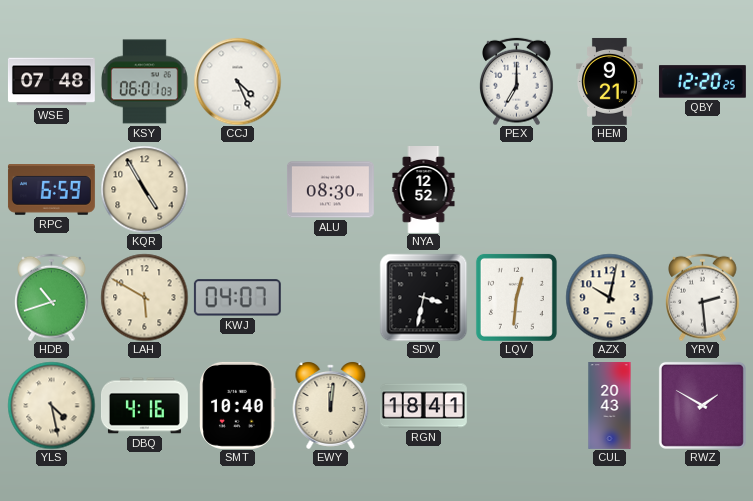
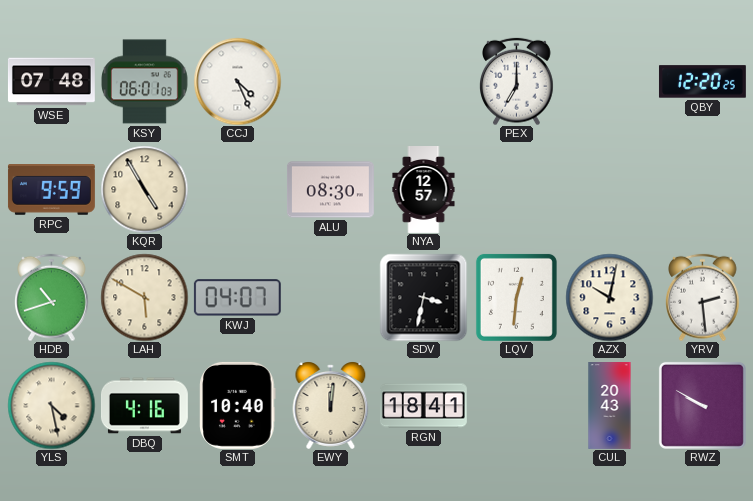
HEM: 9:21 -> none (609, 81)
RPC: 6:59 -> 9:59 (51, 190)
NYA: 12:52 -> 12:57 (424, 190)
RWZ: 1:50 -> 9:50 (702, 405)
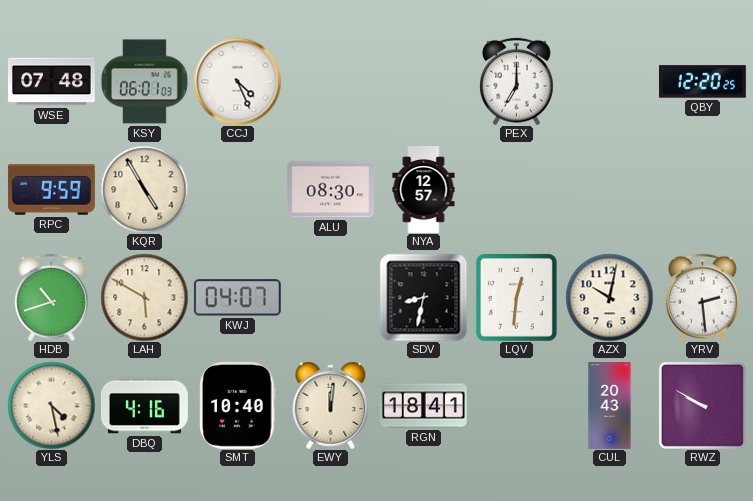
SDV: 3:32 -> 8:32 (423, 297)
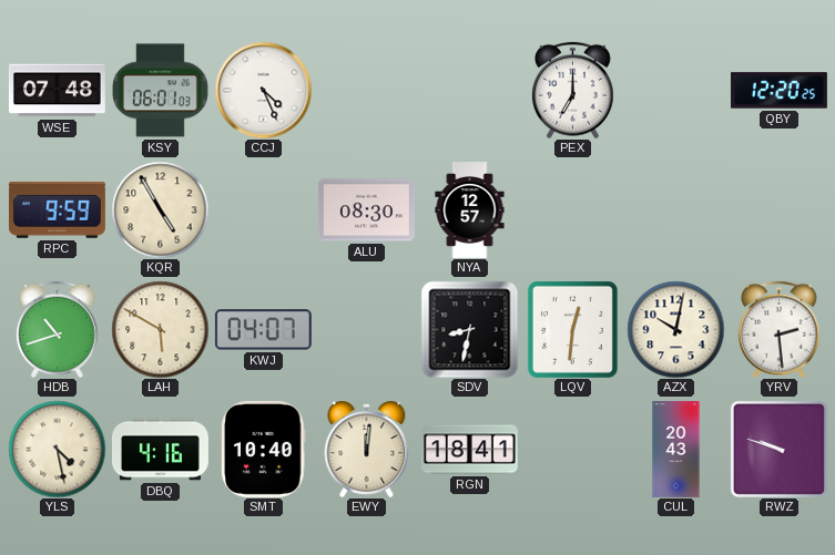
RWZ: 9:50 -> 9:48 (778, 449)
